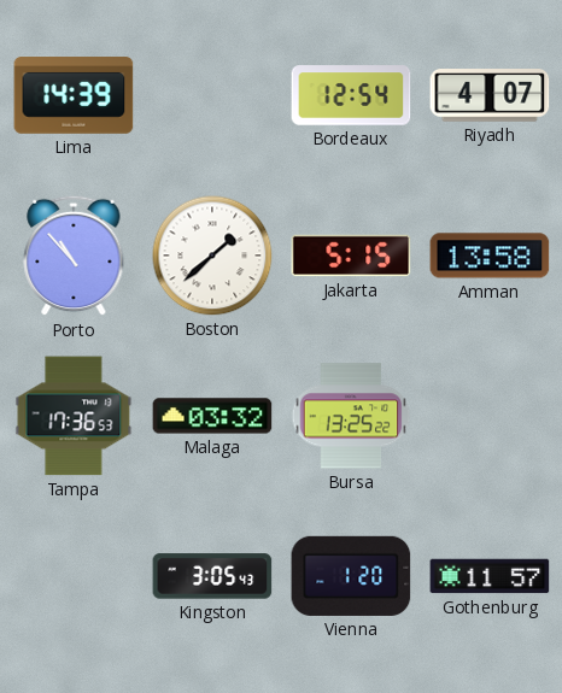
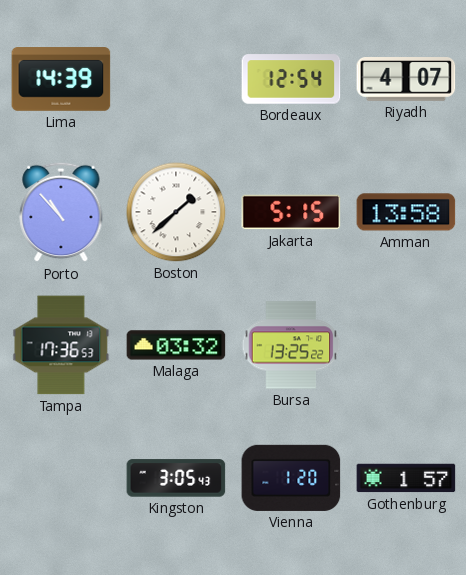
Gothenburg: 11:57 -> 1:57 (406, 478)
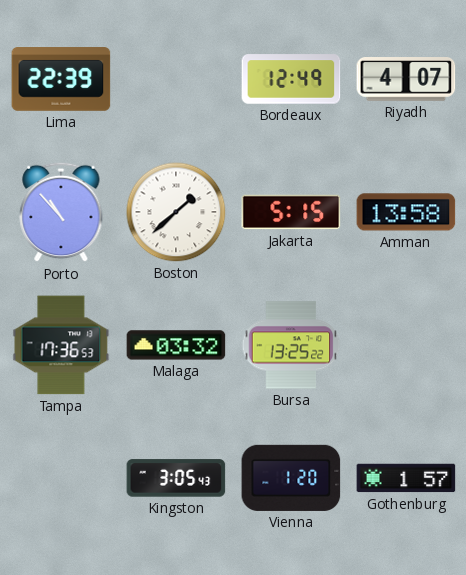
Lima: 14:39 -> 22:39 (61, 79)
Bordeaux: 12:54 -> 12:49 (291, 79)
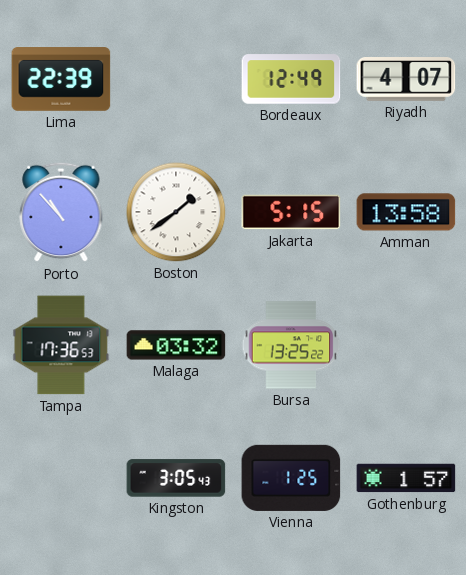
Boston: 1:38 -> 1:39 (176, 212)
Vienna: 1:20 -> 1:25 (291, 478)
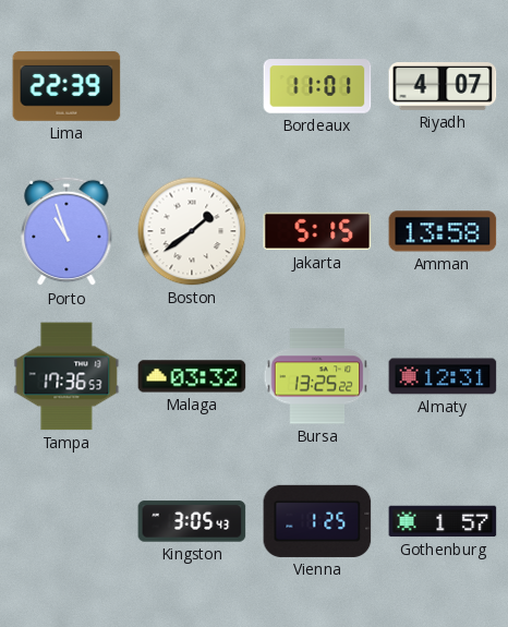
Bordeaux: 12:49 -> 11:01 (317, 86)
Porto: 10:53 -> 10:57 (66, 231)
Almaty: none -> 12:31 (443, 376)
